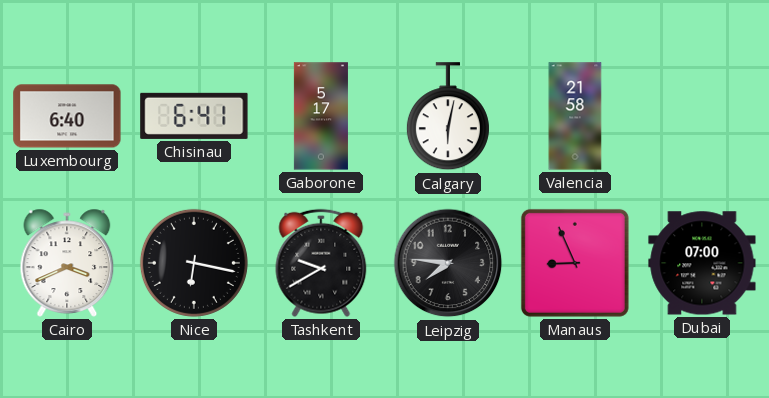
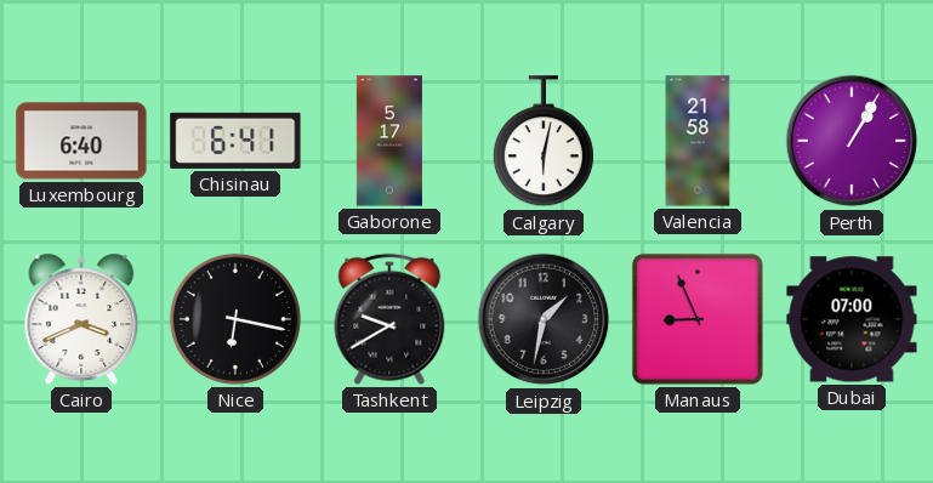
Perth: none -> 1:05 (852, 141)
Leipzig: 7:46 -> 1:32 (544, 319)
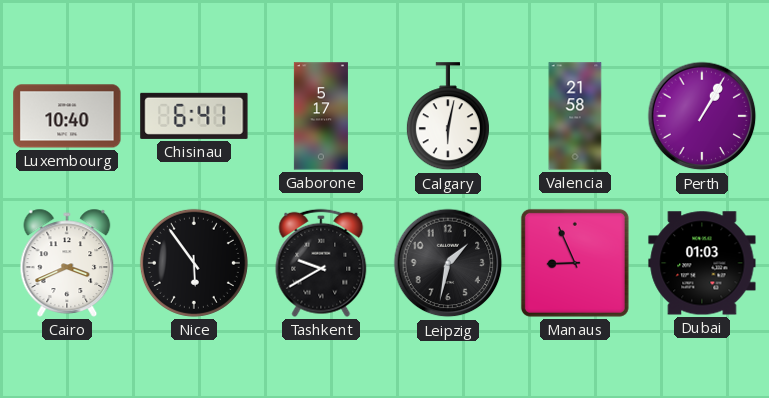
Luxembourg: 6:40 -> 10:40 (67, 116)
Nice: 6:17 -> 5:54 (194, 263)
Dubai: 07:00 -> 01:03 (702, 263)
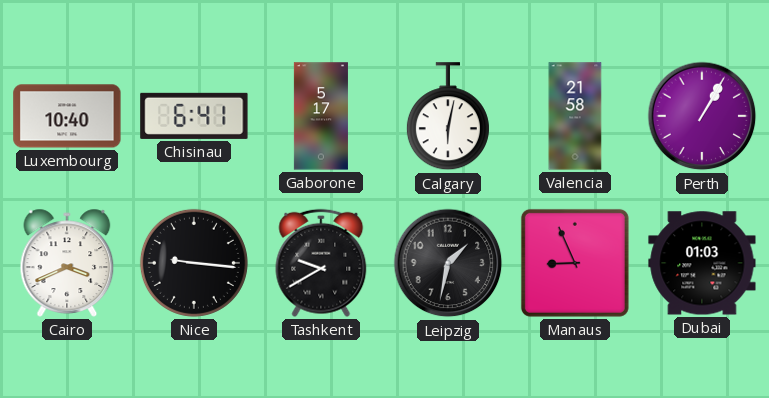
Nice: 5:54 -> 9:16 (194, 263)
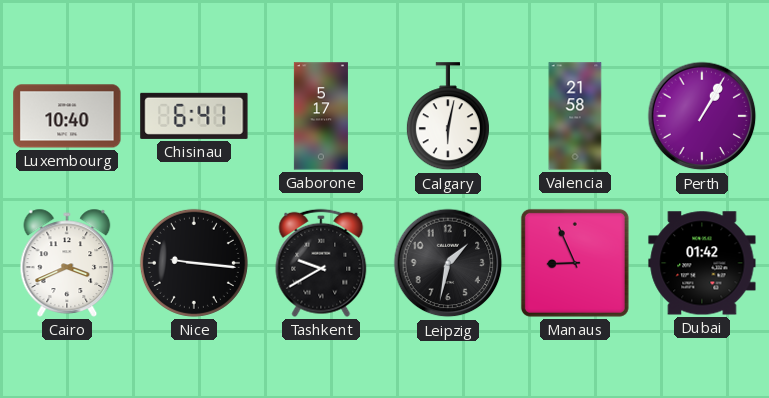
Dubai: 01:03 -> 01:42 (702, 263)
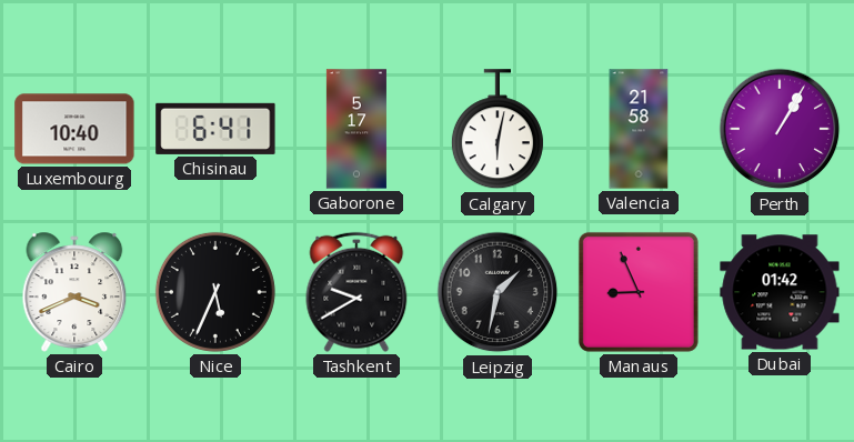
Nice: 9:16 -> 5:34 (215, 292)
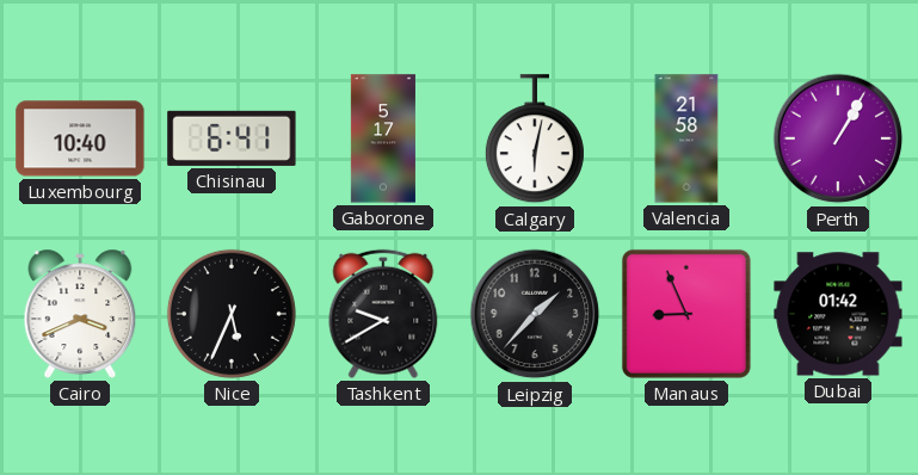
Leipzig: 1:32 -> 1:37 (535, 314)
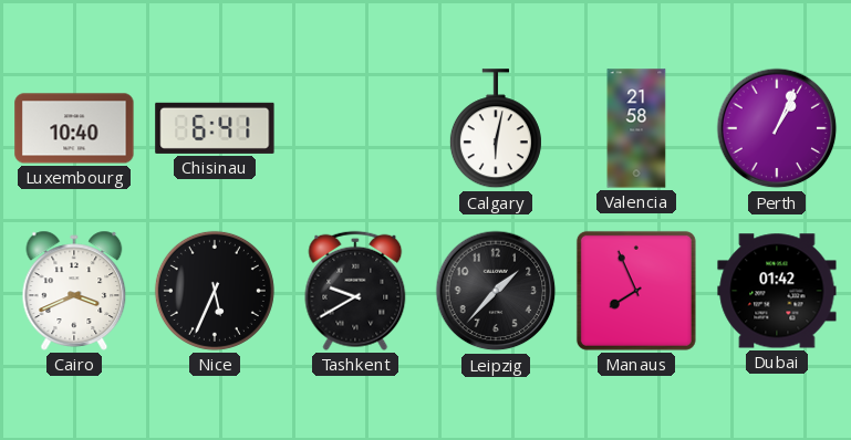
Gaborone: 5:17 -> none (383, 138)
Perth: 1:05 -> 1:04 (777, 128)
Manaus: 8:56 -> 7:56 (636, 291)
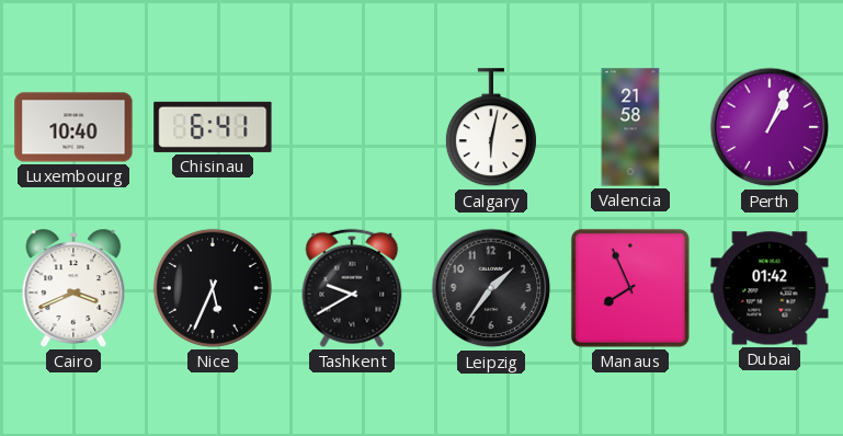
Leipzig: 1:37 -> 1:36 (491, 288)
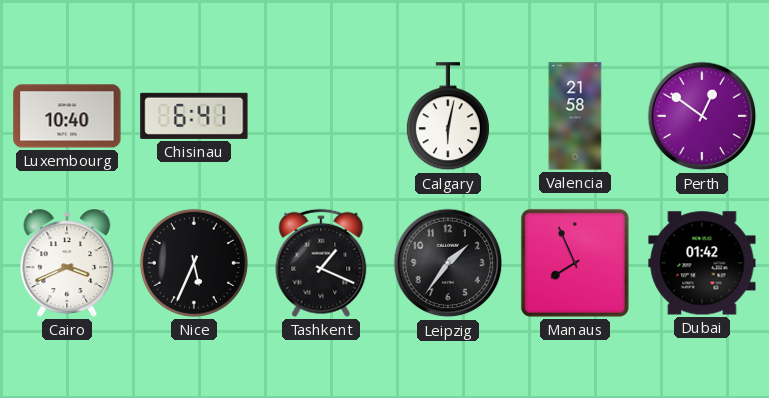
Perth: 1:04 -> 12:51 (702, 116)
Tashkent: 9:40 -> 1:19 (321, 263)
